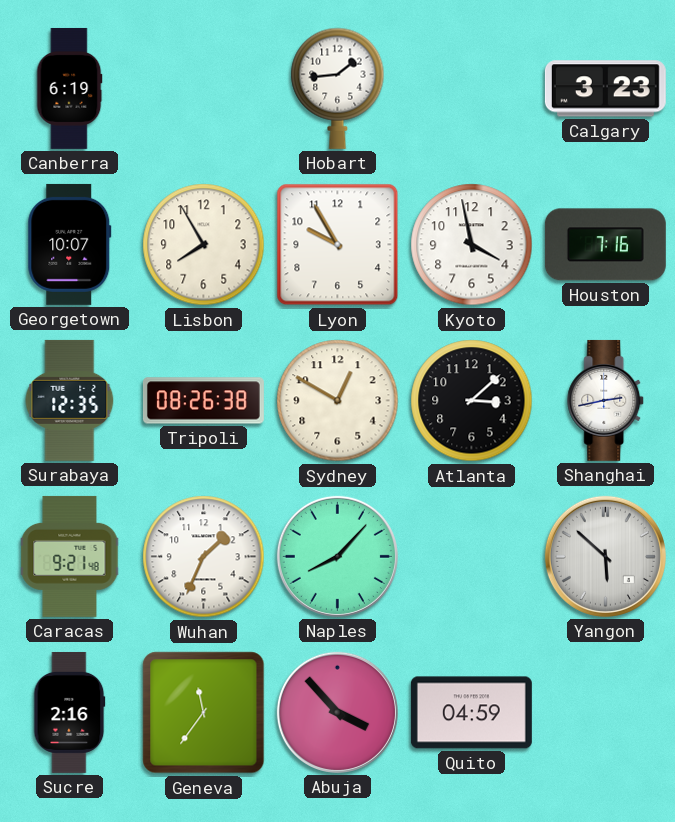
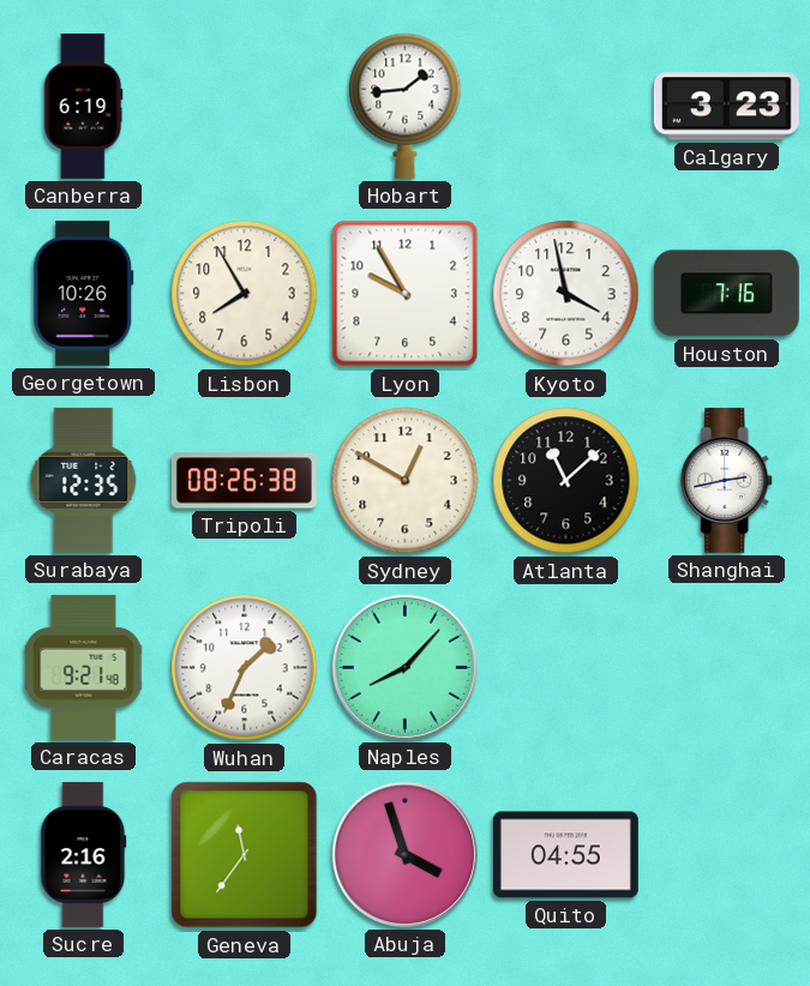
Georgetown: 10:07 -> 10:26 (84, 293)
Atlanta: 3:08 -> 11:08 (566, 481)
Yangon: 5:52 -> none (605, 556)
Abuja: 3:53 -> 3:57 (404, 854)
Quito: 04:59 -> 04:55 (565, 855)
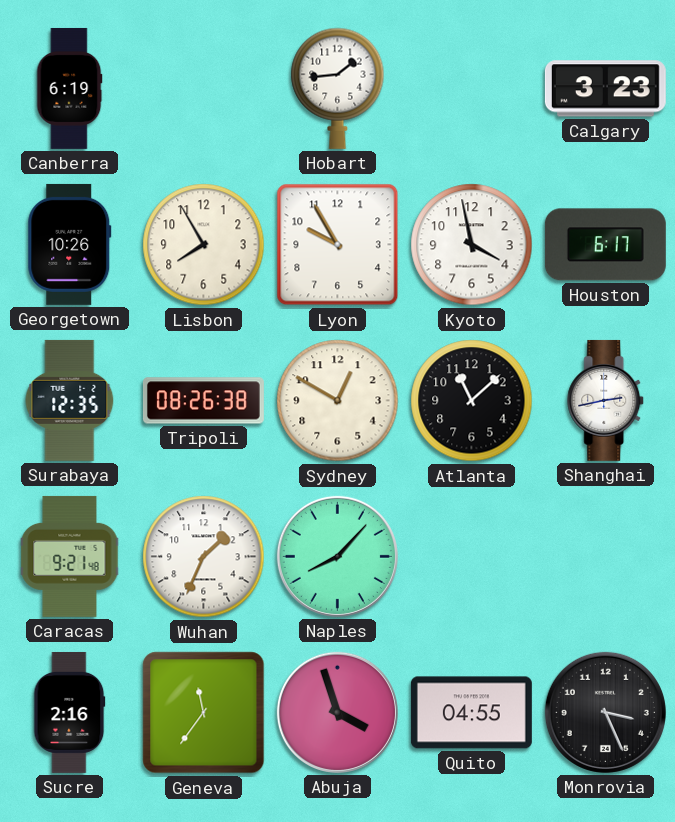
Houston: 7:16 -> 6:17 (605, 245)
Monrovia: none -> 3:26 (605, 712)
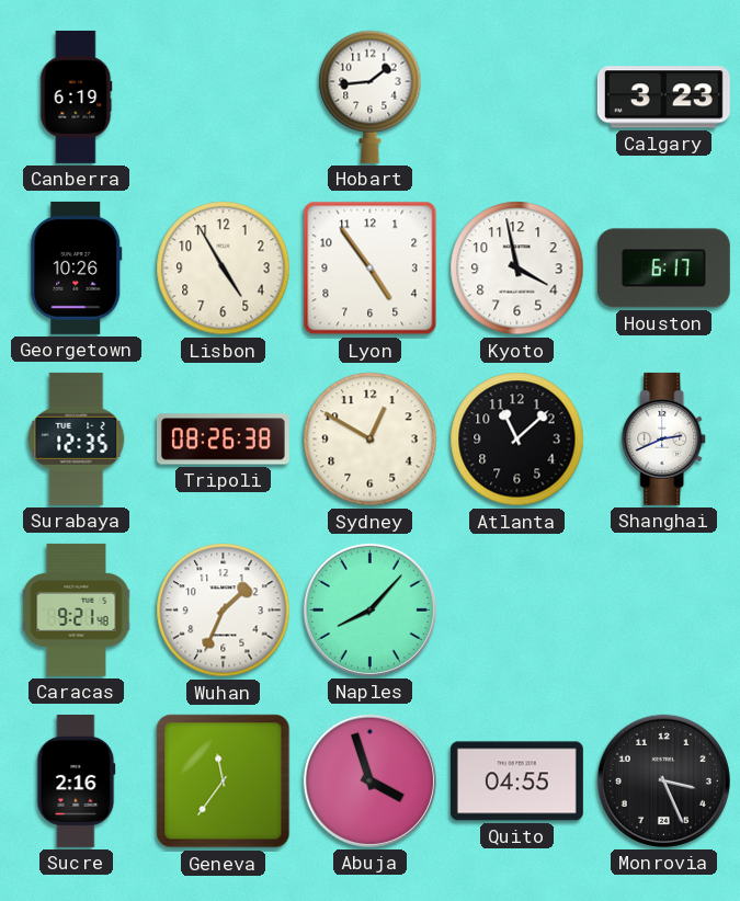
Lisbon: 7:55 -> 4:55 (224, 269)
Lyon: 9:55 -> 4:54 (371, 269)
Shanghai: 2:43 -> 2:41 (664, 438)
